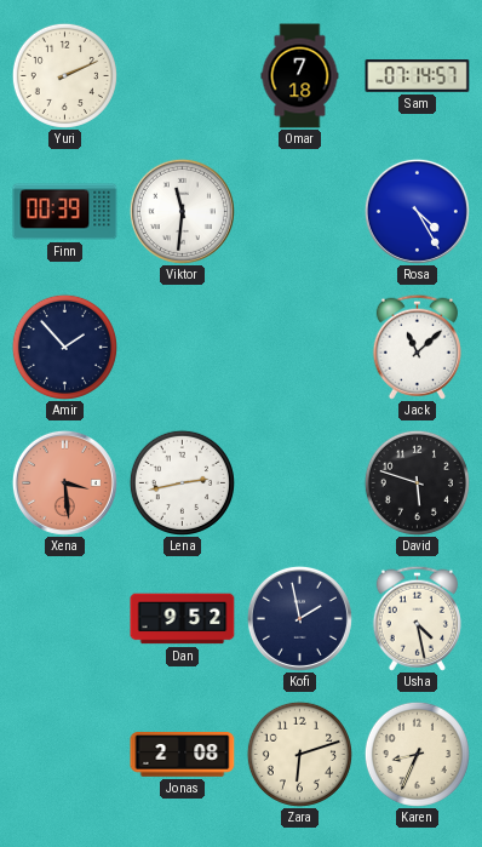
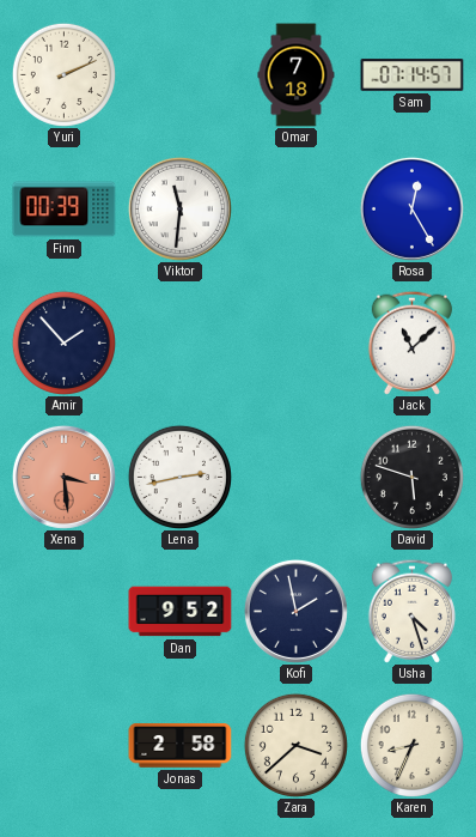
Rosa: 4:25 -> 12:25 (411, 208)
Usha: 4:28 -> 4:27 (411, 611)
Jonas: 2:08 -> 2:58 (181, 746)
Zara: 6:12 -> 3:38 (295, 745)
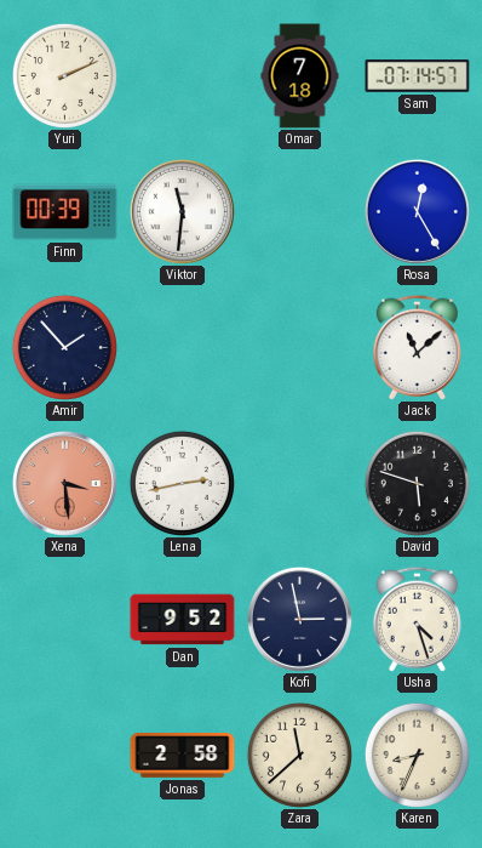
Kofi: 1:58 -> 2:58 (299, 619)
Zara: 3:38 -> 11:38 (299, 755)
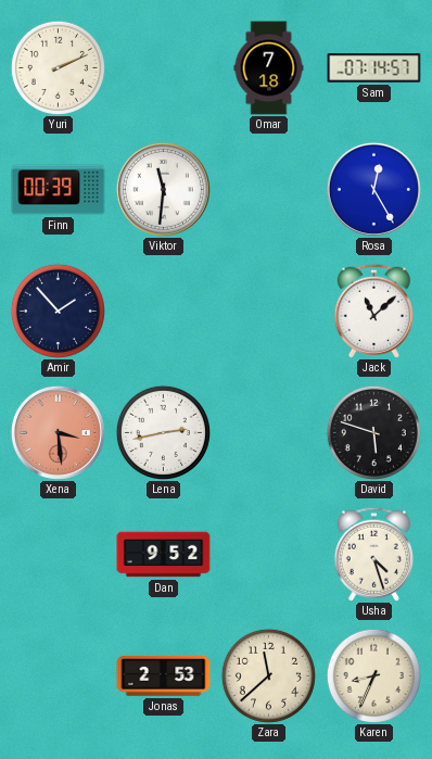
Kofi: 2:58 -> none (299, 619)
Jonas: 2:58 -> 2:53 (164, 676)
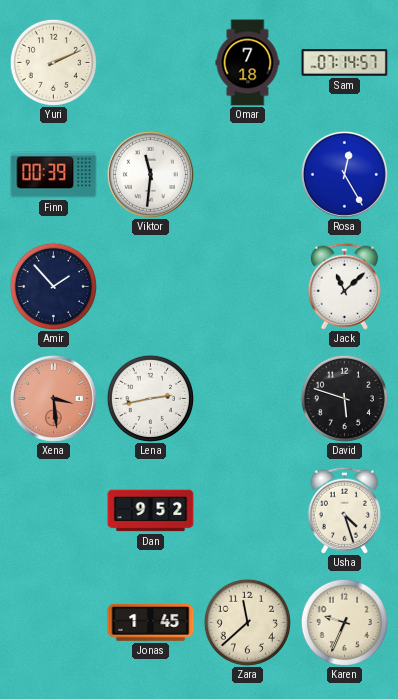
Jonas: 2:53 -> 1:45 (151, 623)
Karen: 8:34 -> 9:34 (344, 622)
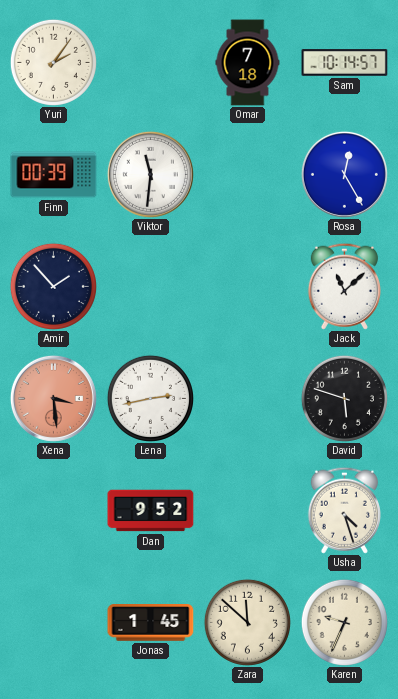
Yuri: 2:11 -> 2:06 (53, 62)
Sam: 07:14 -> 10:14 (345, 63)
Zara: 11:38 -> 11:52 (247, 622)
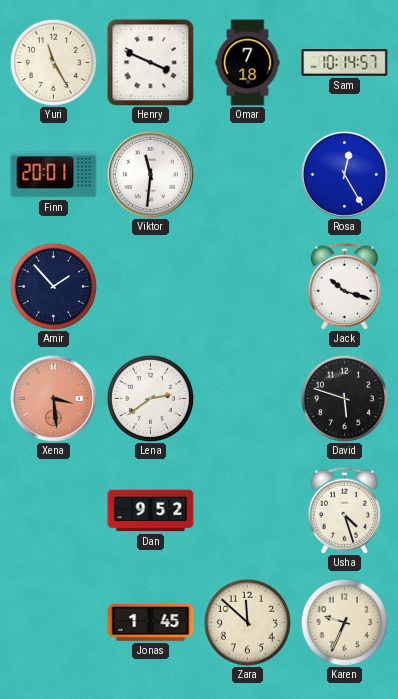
Yuri: 2:06 -> 11:25 (53, 62)
Henry: none -> 3:49 (151, 63)
Finn: 00:39 -> 20:01 (54, 175)
Jack: 11:08 -> 10:18 (344, 286)
Lena: 2:43 -> 2:39 (150, 398)
